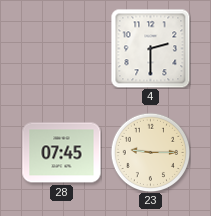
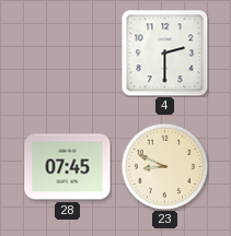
23: 9:15 -> 8:49 (164, 166)
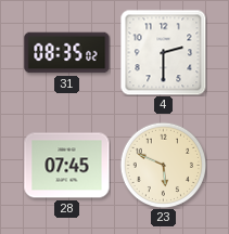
31: none -> 08:35 (67, 53)
23: 8:49 -> 5:49 (163, 165)
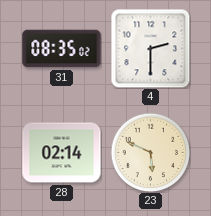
28: 07:45 -> 02:14 (62, 153)
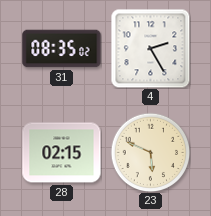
4: 2:30 -> 2:25 (150, 48)
28: 02:14 -> 02:15 (62, 153)
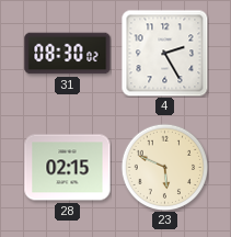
31: 08:35 -> 08:30 (68, 54)
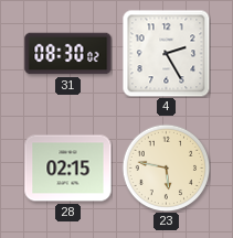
23: 5:49 -> 5:47 (166, 167)
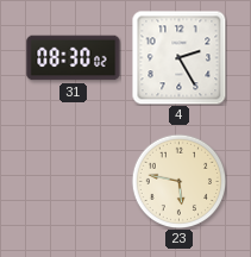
28: 02:15 -> none (68, 169)
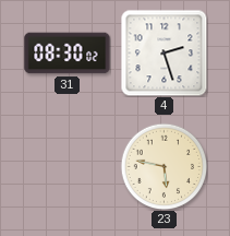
4: 2:25 -> 2:27 (164, 52)
